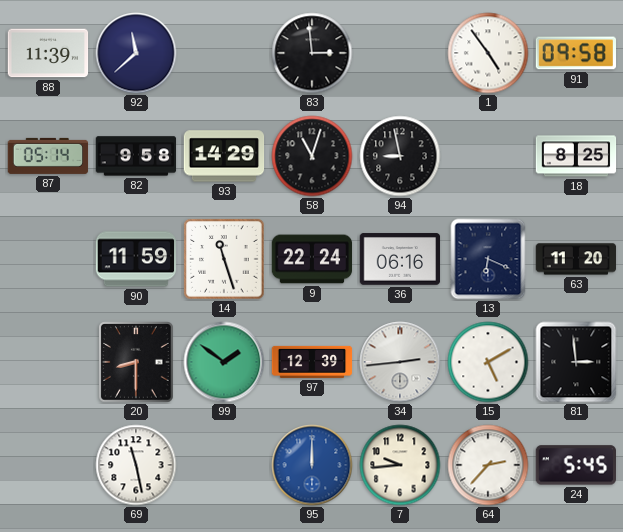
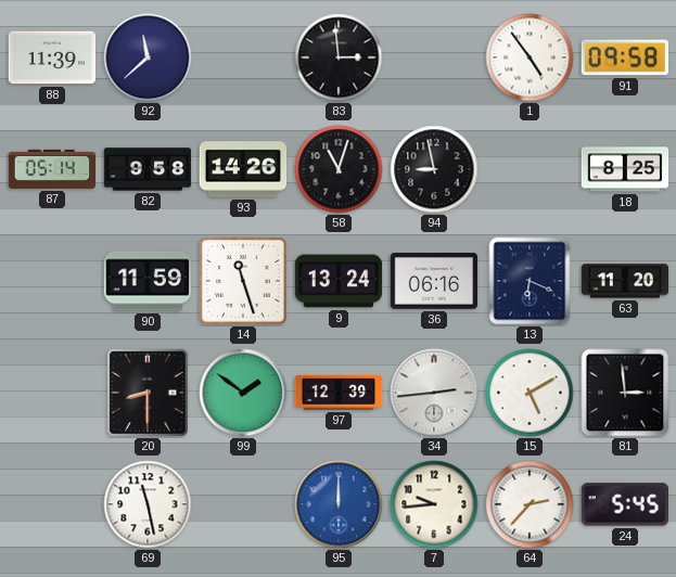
93: 14:29 -> 14:26 (243, 169)
9: 22:24 -> 13:24 (339, 281)
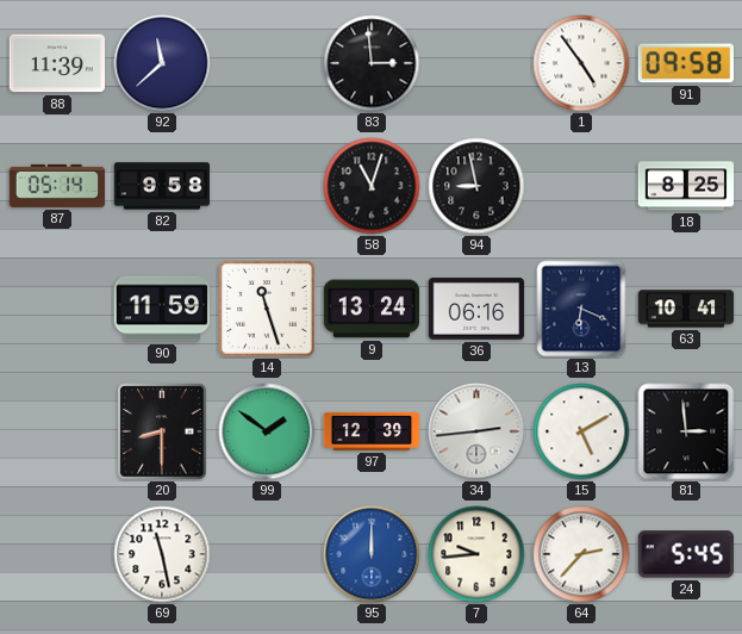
93: 14:26 -> none (243, 169)
63: 11:20 -> 10:41 (686, 309)
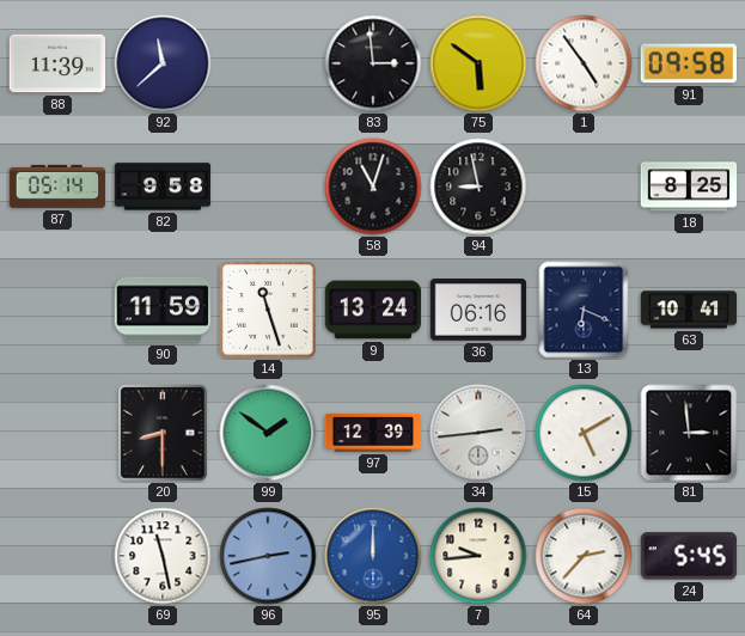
75: none -> 5:51 (478, 63)
96: none -> 2:43 (268, 556)
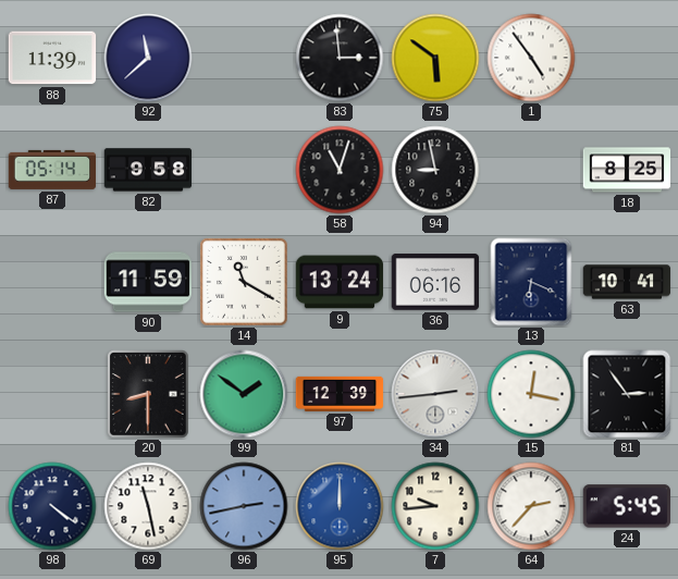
91: 09:58 -> none (688, 63)
14: 11:27 -> 11:20 (244, 282)
15: 5:10 -> 12:17 (531, 394)
81: 2:59 -> 2:54 (627, 394)
98: none -> 4:21 (52, 506)
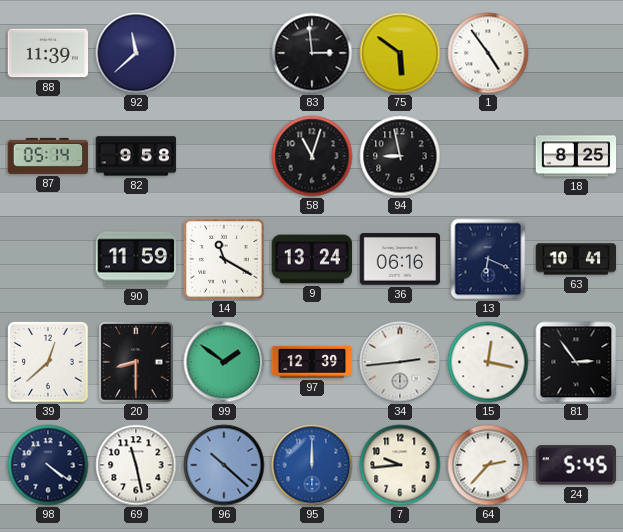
39: none -> 12:38 (48, 362)
96: 2:43 -> 10:22 (224, 465)
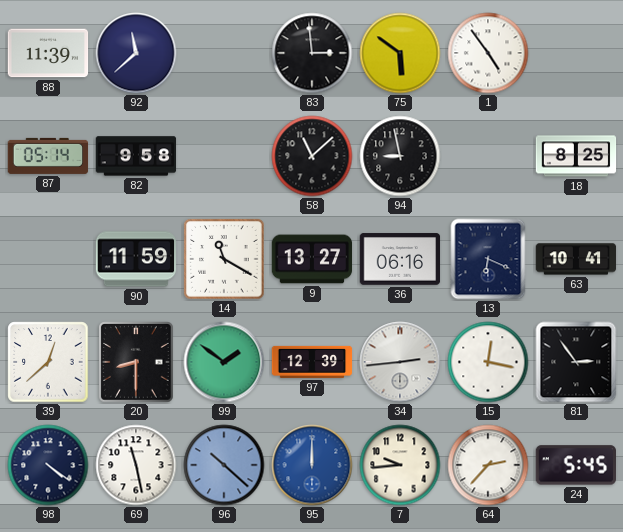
58: 11:03 -> 11:08 (312, 156)
9: 13:24 -> 13:27 (312, 259)
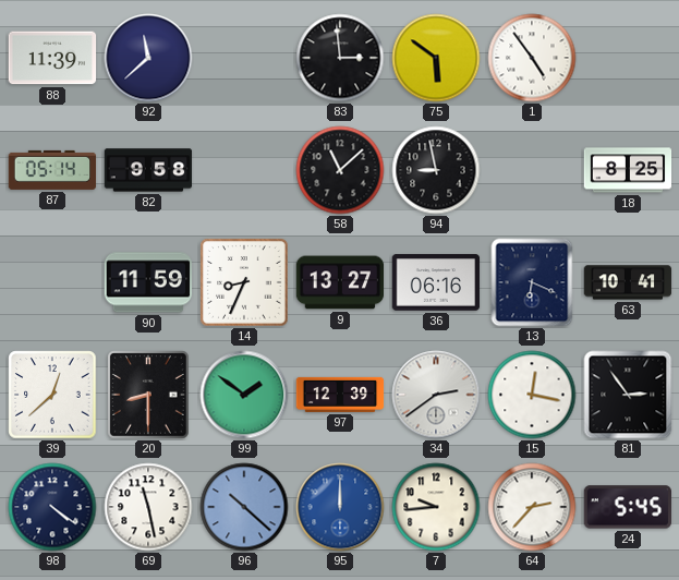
14: 11:20 -> 8:34 (244, 282)
34: 2:44 -> 2:39 (436, 395)
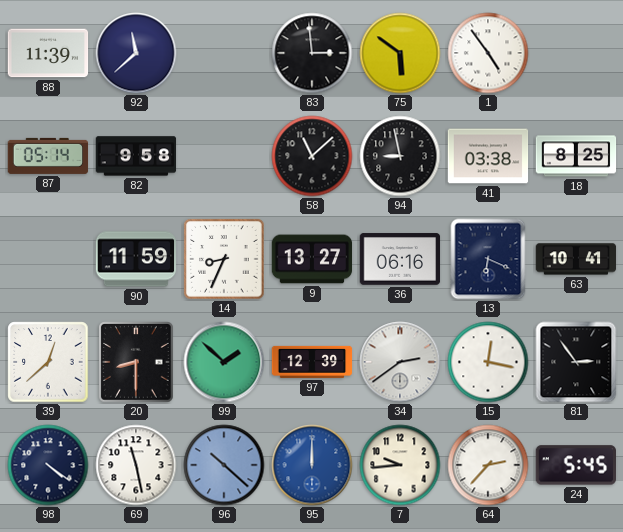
41: none -> 03:38 (488, 156)
99: 1:51 -> 1:52 (224, 362)
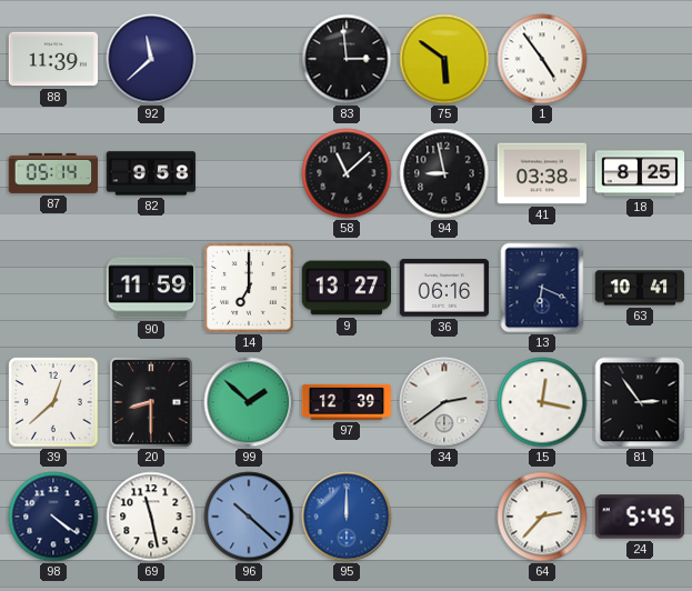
14: 8:34 -> 7:00 (249, 288)
7: 9:44 -> none (400, 465)
